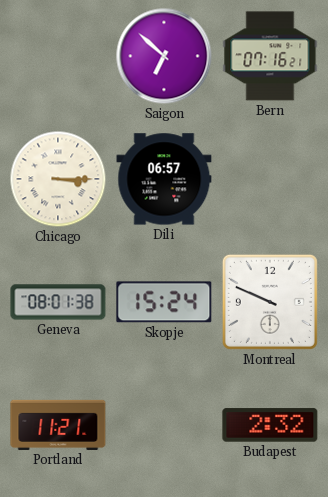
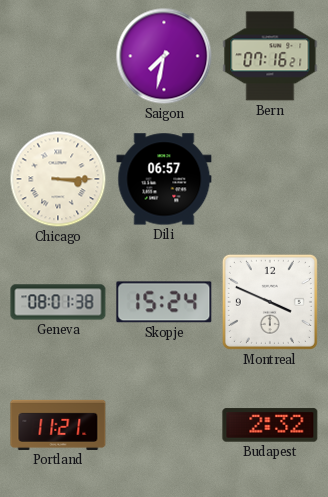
Saigon: 6:52 -> 7:32 (164, 56)
Montreal: 9:49 -> 3:49 (270, 302)
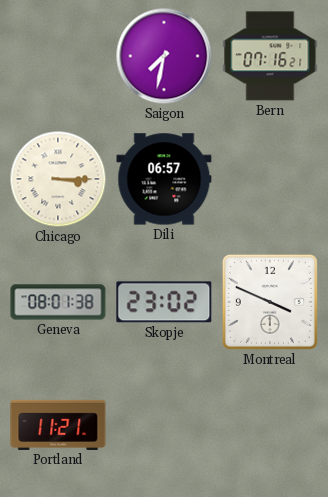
Skopje: 15:24 -> 23:02 (164, 302)
Budapest: 2:32 -> none (270, 425)
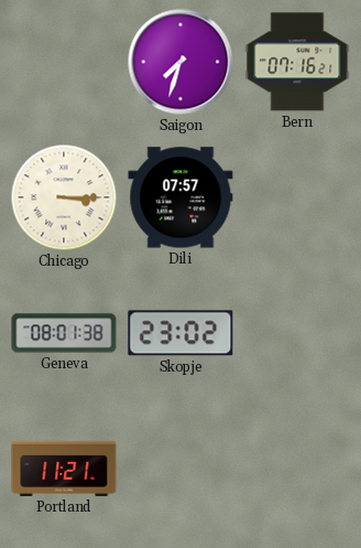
Saigon: 7:32 -> 7:33 (180, 62)
Dili: 06:57 -> 07:57 (180, 197)
Montreal: 3:49 -> none (270, 302)
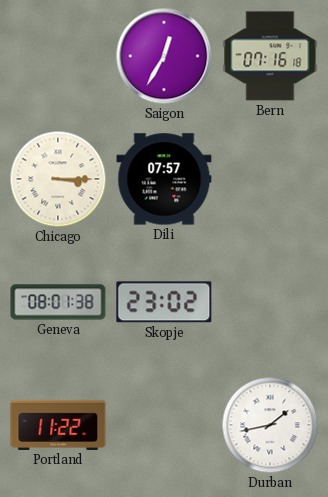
Saigon: 7:33 -> 12:35 (164, 56)
Bern: 07:16:21 -> 07:16:18 (270, 56)
Portland: 11:21 -> 11:22 (58, 425)
Durban: none -> 1:43 (270, 425)
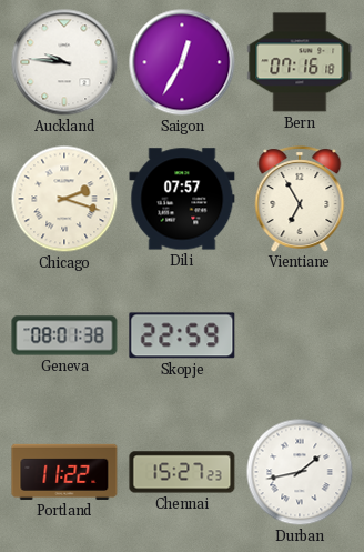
Auckland: none -> 9:46 (64, 62)
Chicago: 3:15 -> 2:18 (64, 199)
Vientiane: none -> 6:55 (300, 199)
Skopje: 23:02 -> 22:59 (182, 335)
Chennai: none -> 15:27 (182, 472)
